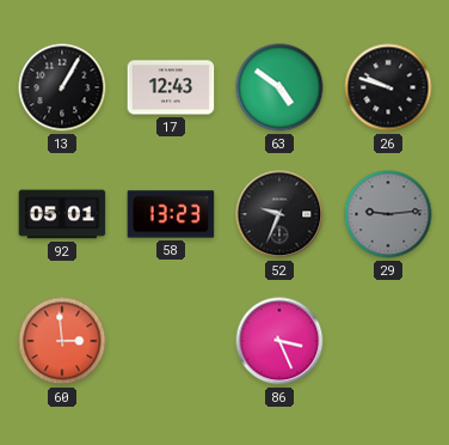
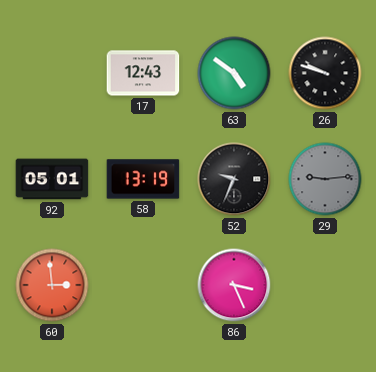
13: 1:05 -> none (62, 87)
58: 13:23 -> 13:19 (143, 179)
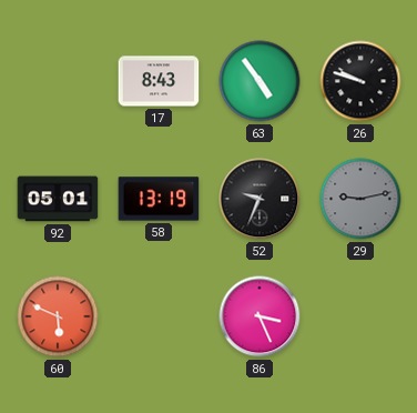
17: 12:43 -> 8:43 (159, 81)
63: 4:51 -> 4:54 (260, 81)
29: 9:14 -> 9:13 (360, 199)
60: 2:59 -> 5:49 (58, 316)
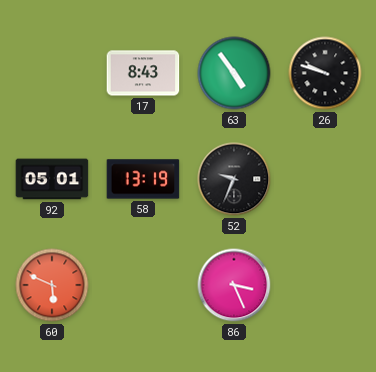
29: 9:13 -> none (360, 199)
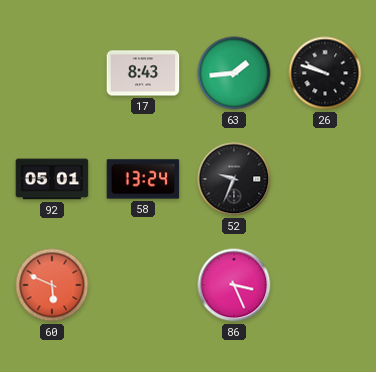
63: 4:54 -> 1:44 (234, 73)
58: 13:19 -> 13:24 (143, 179)
